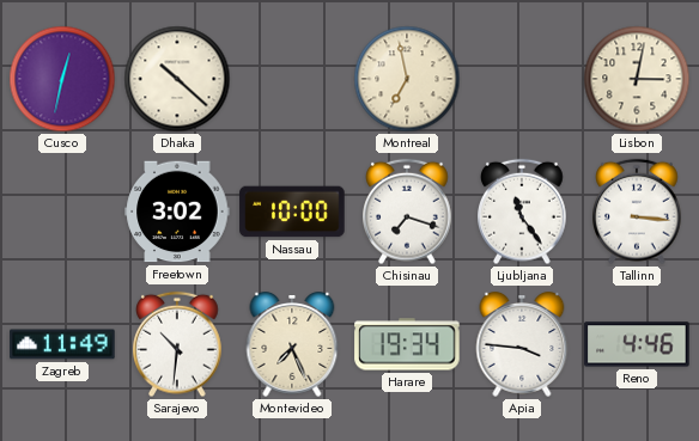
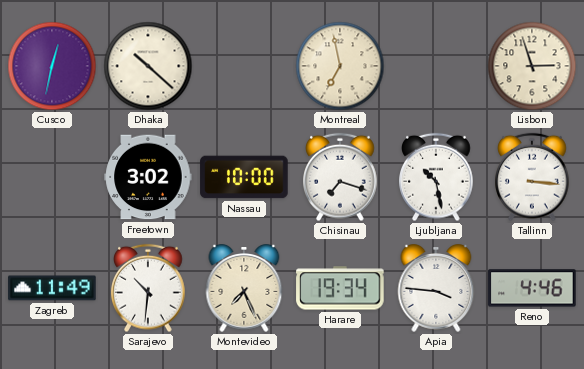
Lisbon: 3:02 -> 2:57 (532, 66)
Ljubljana: 11:24 -> 10:28 (437, 177)
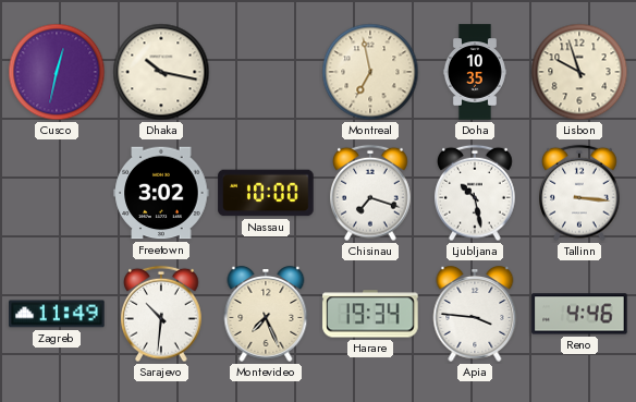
Dhaka: 10:22 -> 10:17 (161, 72)
Doha: none -> 10:35 (475, 72)
Lisbon: 2:57 -> 9:57 (579, 72)
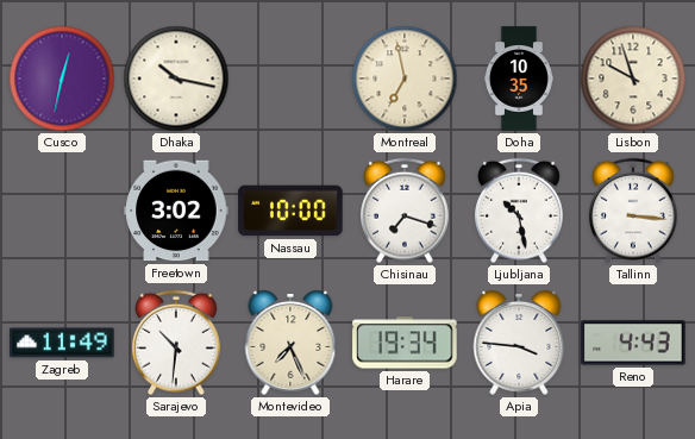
Reno: 4:46 -> 4:43 (633, 343)
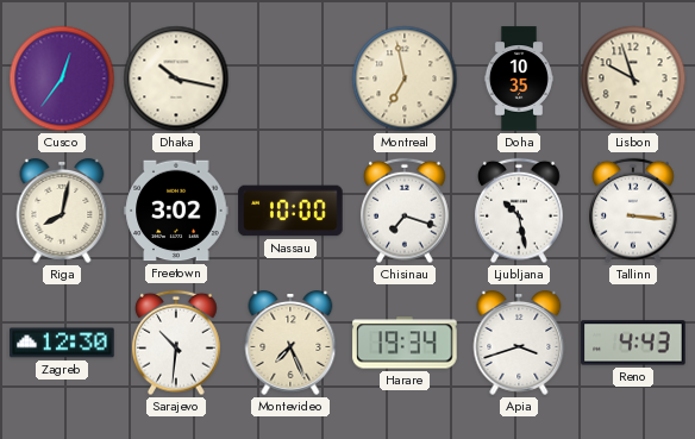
Cusco: 12:32 -> 12:36 (62, 79)
Riga: none -> 8:02 (62, 212)
Zagreb: 11:49 -> 12:30 (62, 343)
Apia: 3:46 -> 3:42 (519, 344)
